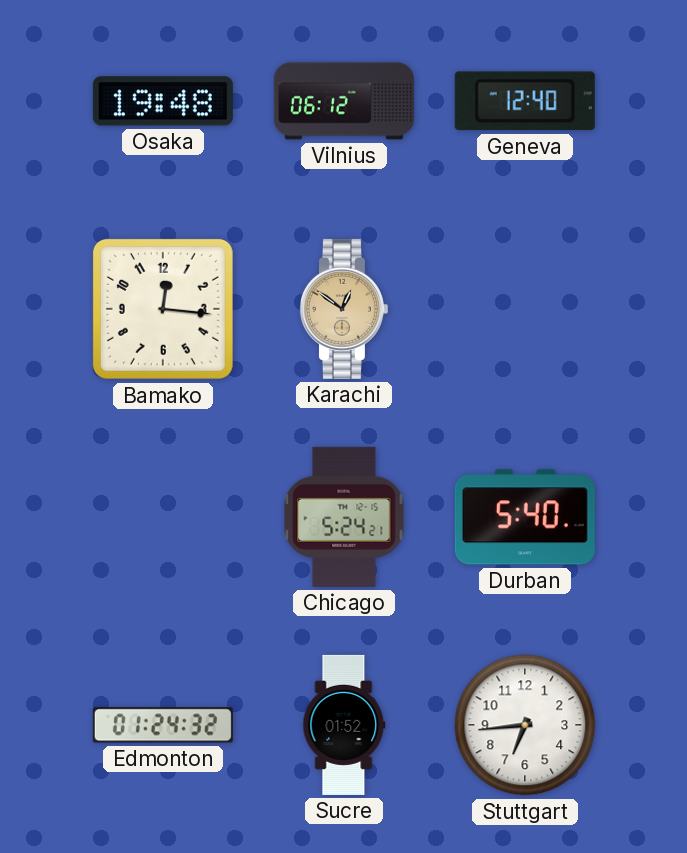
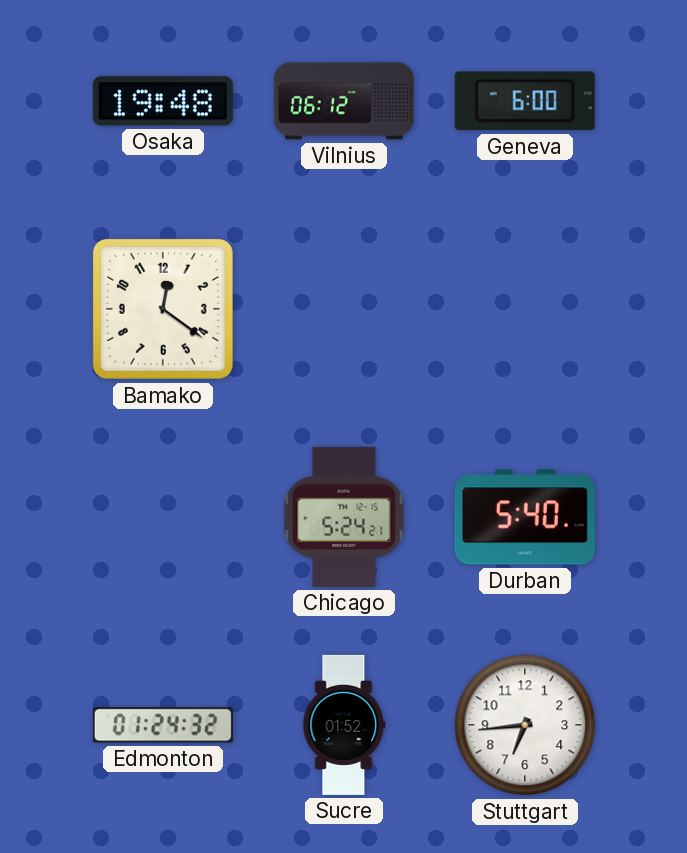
Geneva: 12:40 -> 6:00 (525, 101)
Bamako: 12:16 -> 12:21 (163, 309)
Karachi: 12:51 -> none (343, 309)
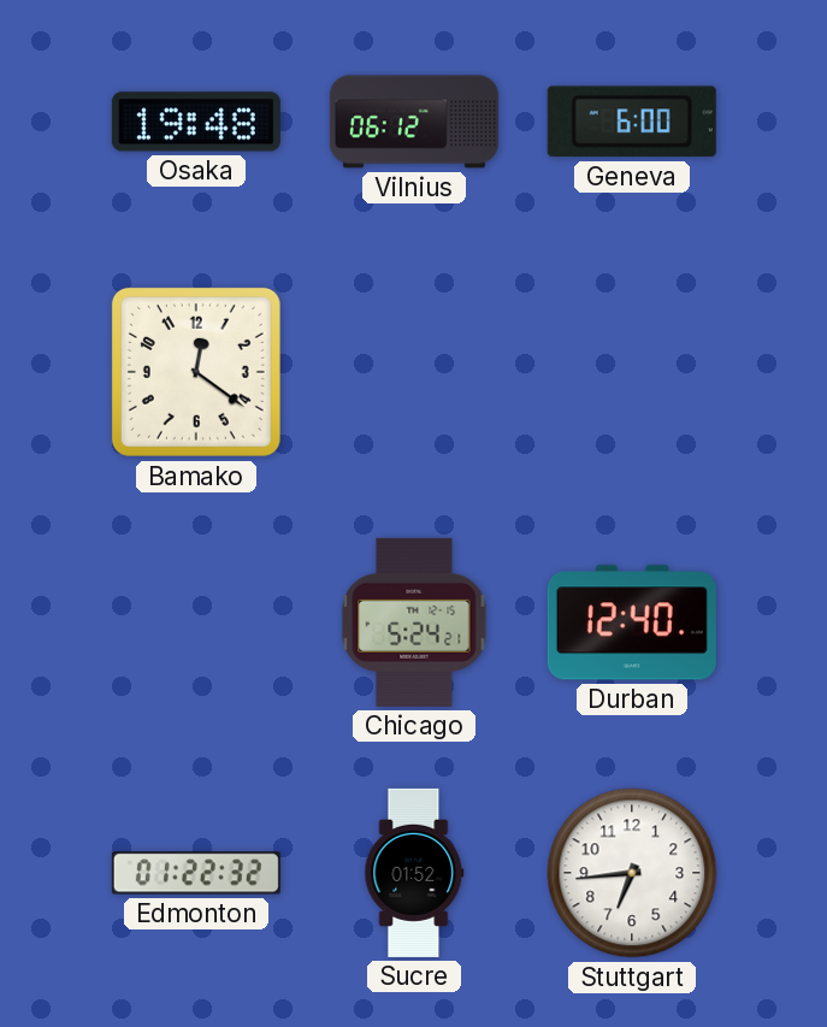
Durban: 5:40 -> 12:40 (632, 622)
Edmonton: 01:24 -> 01:22 (196, 873)
